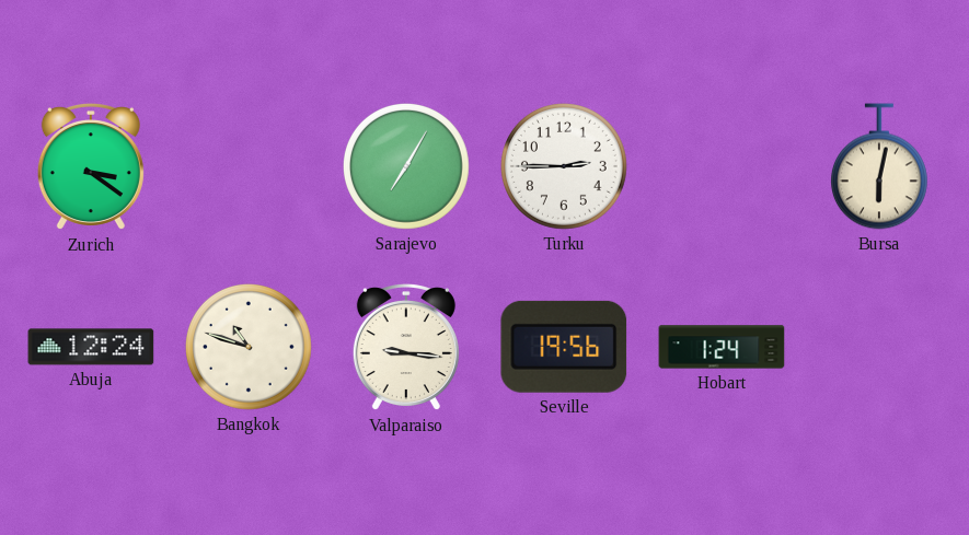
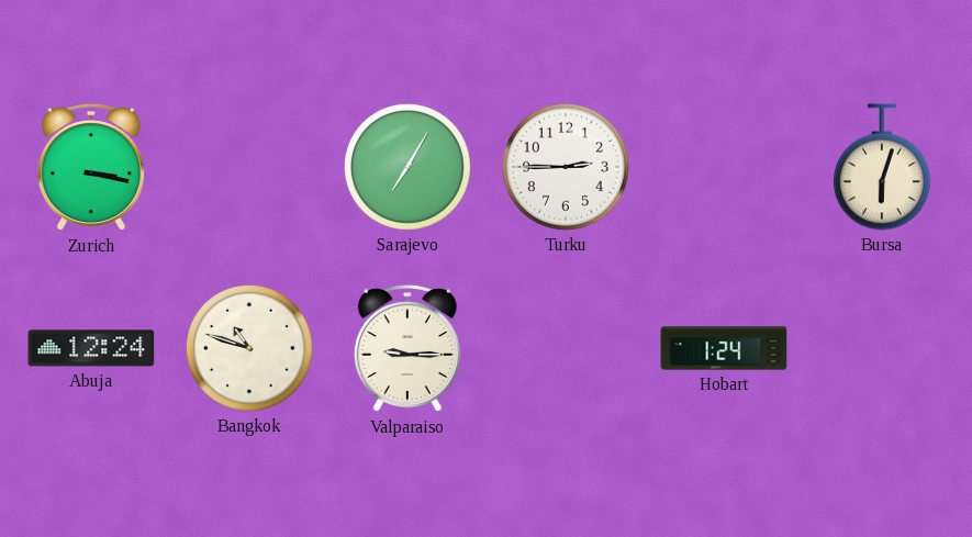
Zurich: 3:21 -> 3:17 (91, 168)
Bursa: 6:02 -> 6:03 (882, 167)
Valparaiso: 9:16 -> 9:15 (407, 349)
Seville: 19:56 -> none (564, 347)
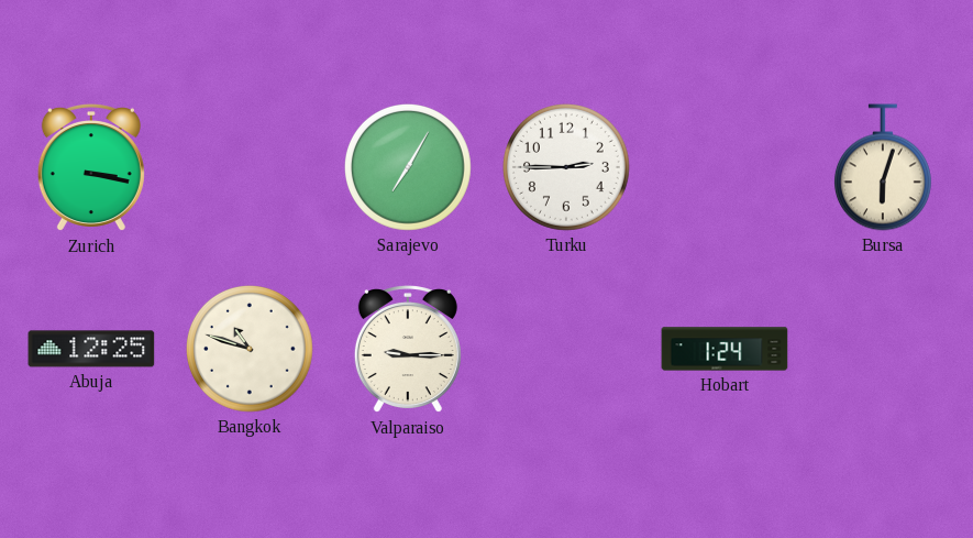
Abuja: 12:24 -> 12:25 (91, 349)
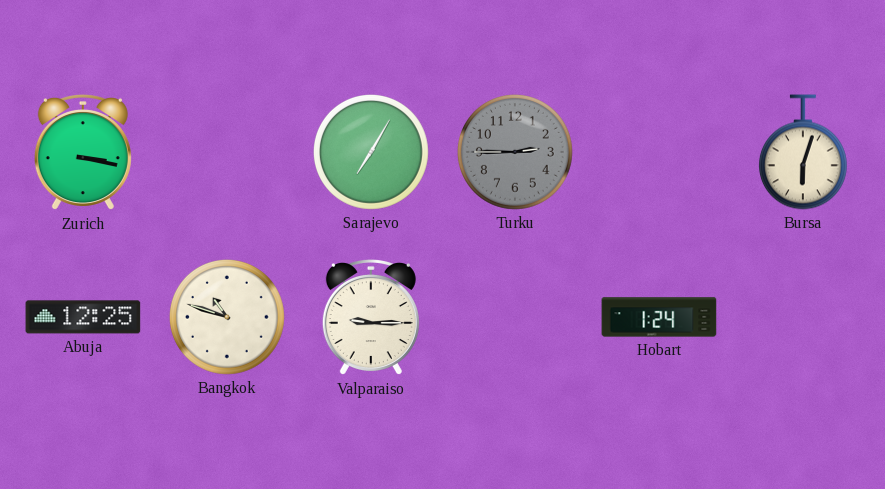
Turku dial: white -> grey (515, 152)
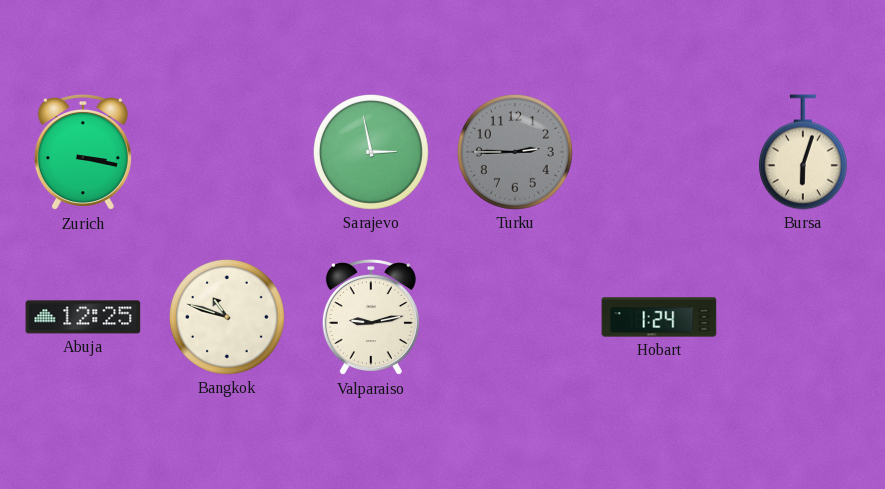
Sarajevo: 7:05 -> 2:58 (371, 152)
Valparaiso: 9:15 -> 9:13 (371, 318)
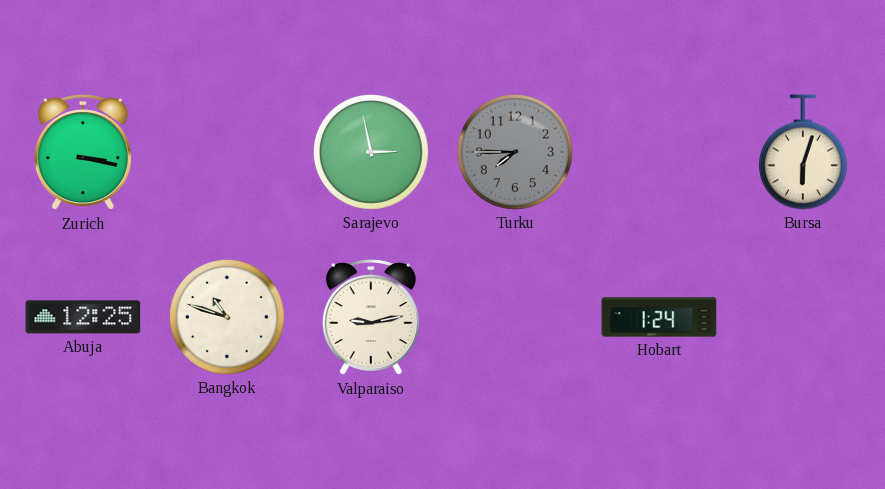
Turku: 2:45 -> 7:45 (515, 152)
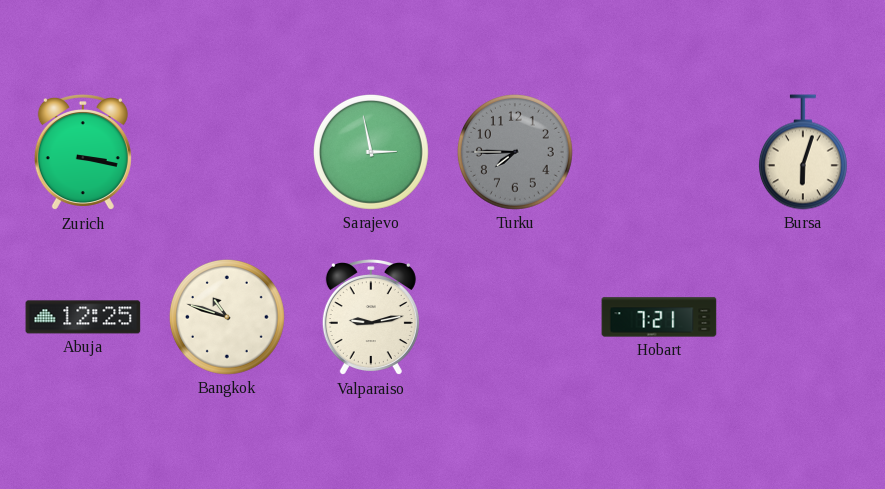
Hobart: 1:24 -> 7:21 (659, 317)
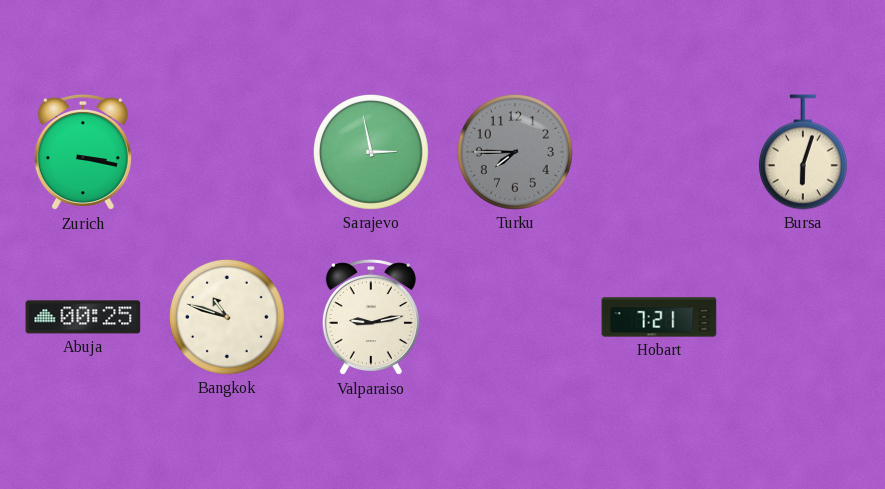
Abuja: 12:25 -> 00:25 (83, 317)
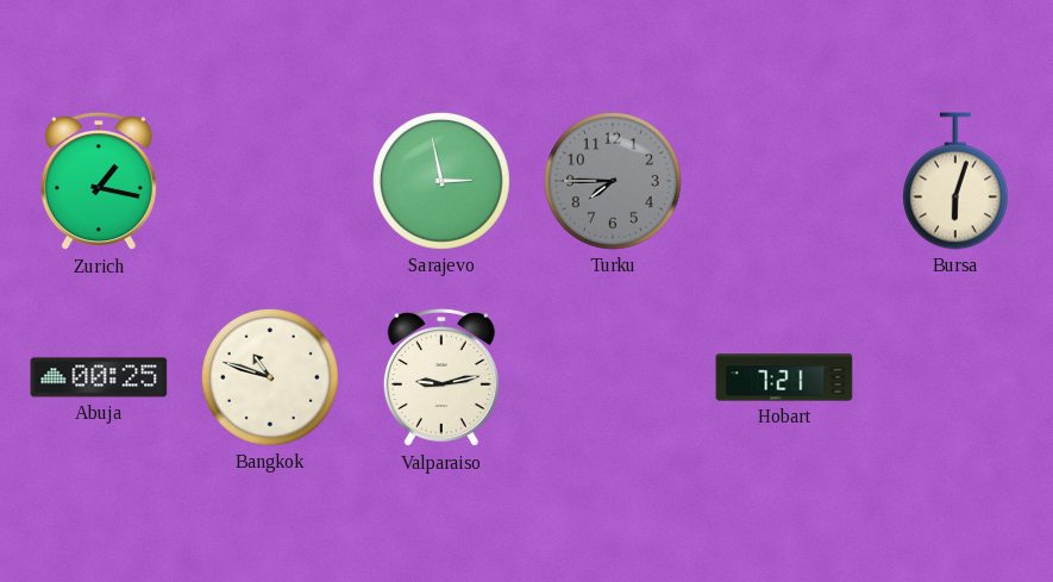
Zurich: 3:17 -> 1:17 (99, 182)
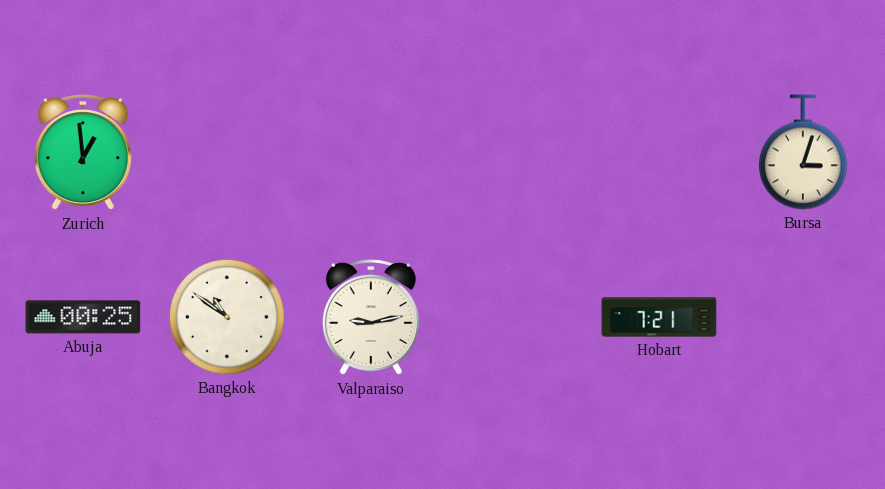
Zurich: 1:17 -> 12:59 (83, 153)
Sarajevo: 2:58 -> none (441, 181)
Turku: 7:45 -> none (613, 181)
Bursa: 6:03 -> 3:03 (803, 152)
Bangkok: 10:48 -> 10:51 (227, 317)
